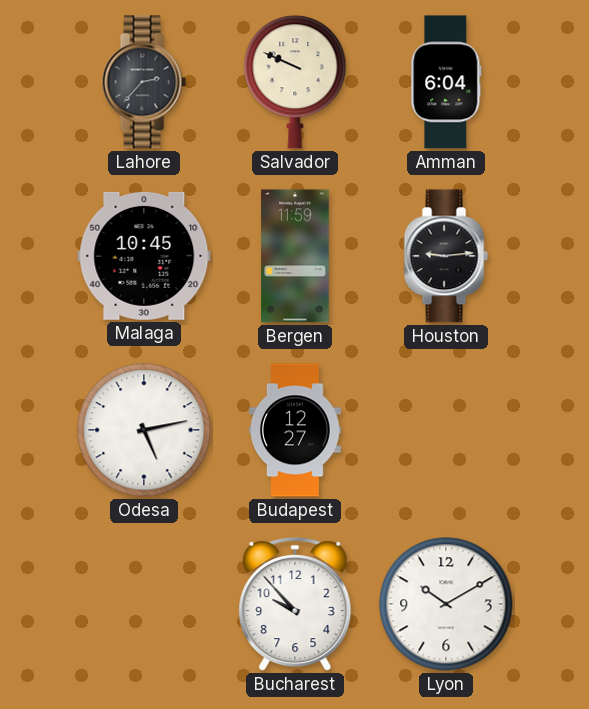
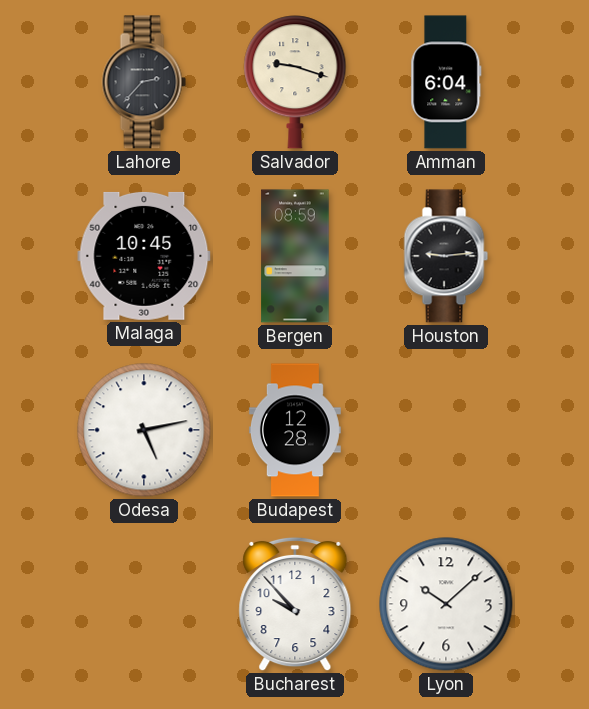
Salvador: 9:49 -> 9:18 (295, 82)
Bergen: 11:59 -> 08:59 (295, 256)
Budapest: 12:27 -> 12:28 (295, 430)
Lyon: 10:10 -> 10:08 (446, 604)
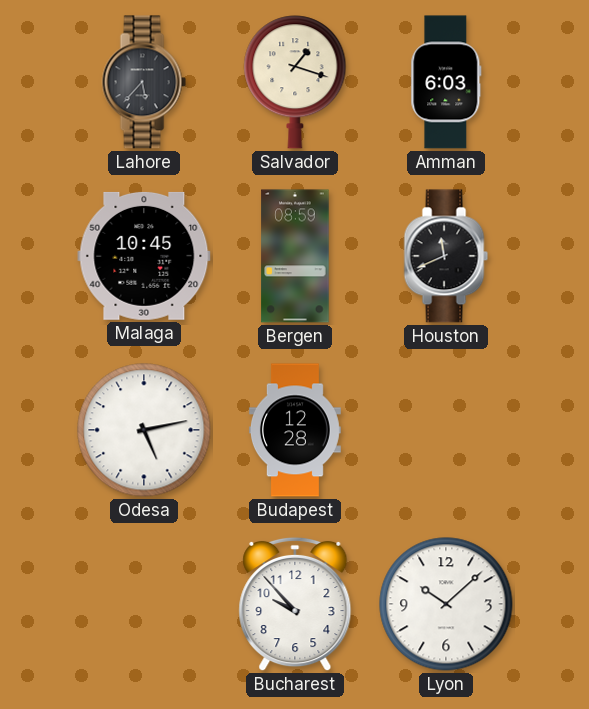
Lahore: 2:37 -> 5:37 (144, 82)
Salvador: 9:18 -> 1:18 (295, 82)
Amman: 6:04 -> 6:03 (446, 82)
Houston: 9:14 -> 11:41 (446, 256)
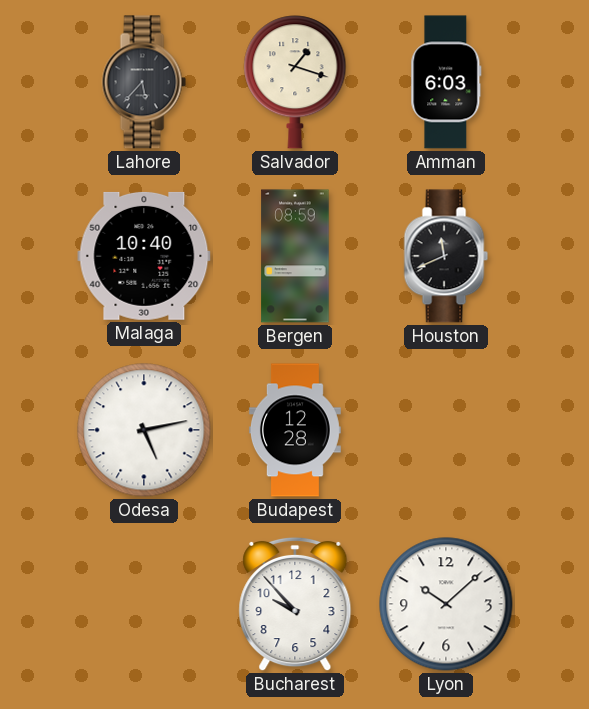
Malaga: 10:45 -> 10:40 (144, 256)
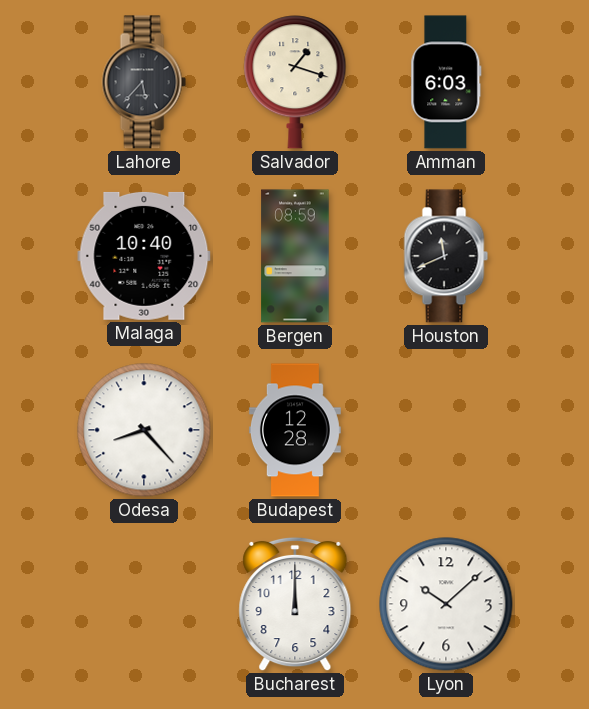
Odesa: 5:13 -> 8:23 (144, 430)
Bucharest: 9:53 -> 12:00 (295, 604)
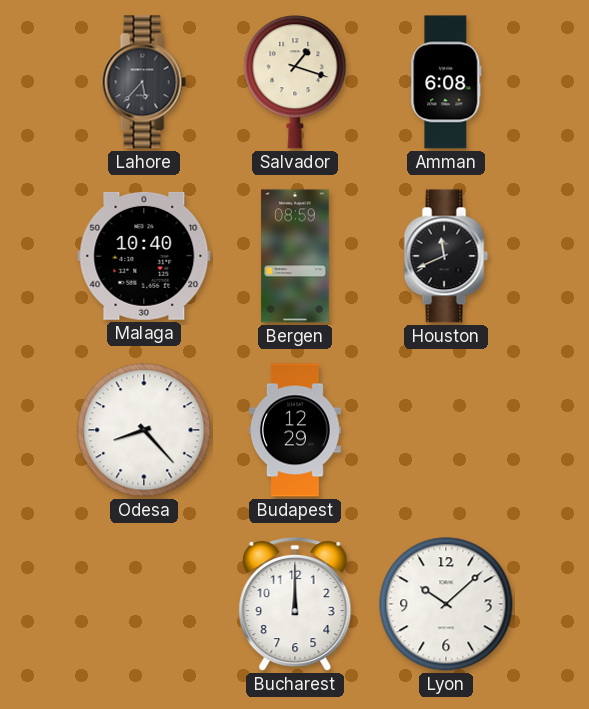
Amman: 6:03 -> 6:08 (446, 82)
Budapest: 12:28 -> 12:29 (295, 430)
